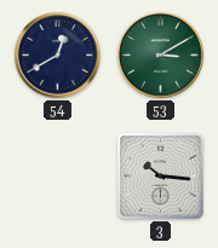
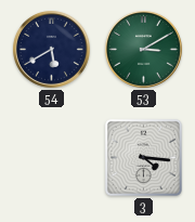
54: 12:40 -> 5:40 (51, 49)
3: 10:16 -> 4:16 (143, 157)
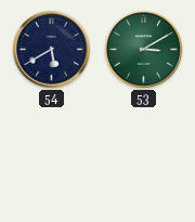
3: 4:16 -> none (143, 157)
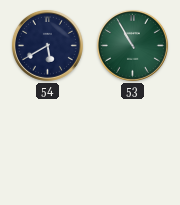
53: 3:10 -> 10:55 (132, 45)
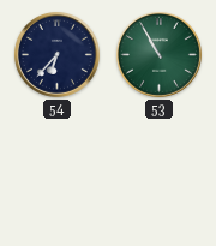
54: 5:40 -> 6:37 (56, 54)
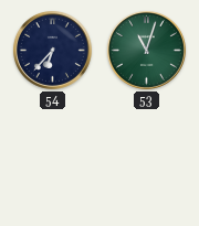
53: 10:55 -> 11:03 (146, 50)
